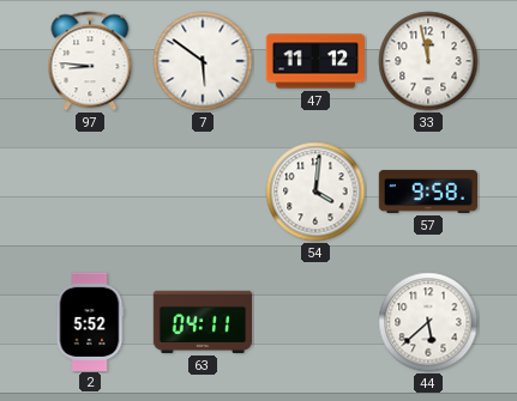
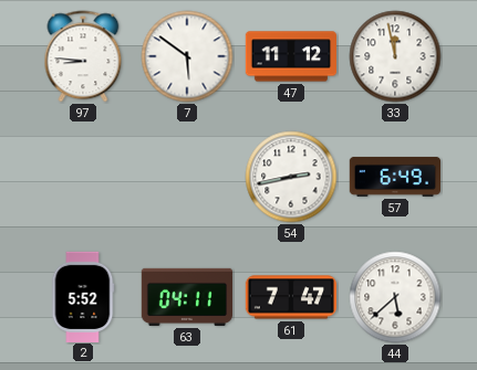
54: 4:01 -> 2:43 (291, 177)
57: 9:58 -> 6:49 (394, 177)
61: none -> 7:47 (290, 297)
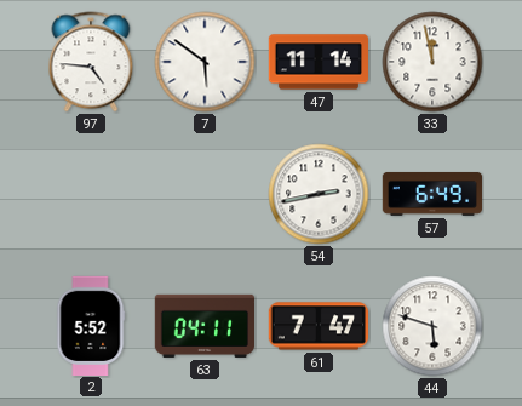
97: 8:46 -> 4:46 (91, 62)
47: 11:12 -> 11:14 (317, 62)
44: 5:38 -> 5:48 (432, 326)
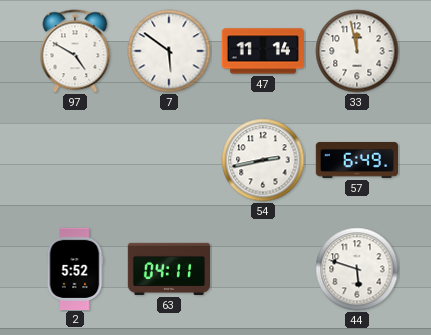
97: 4:46 -> 4:50 (75, 51)
61: 7:47 -> none (317, 326)
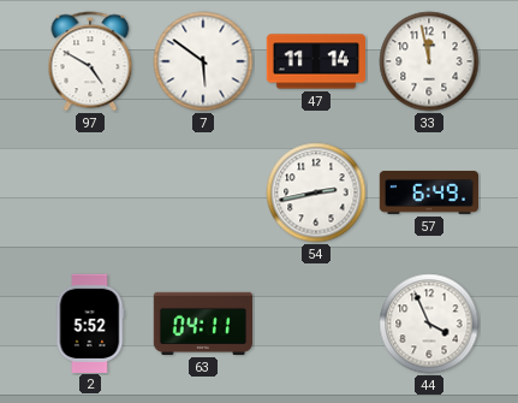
44: 5:48 -> 3:56 (429, 324)
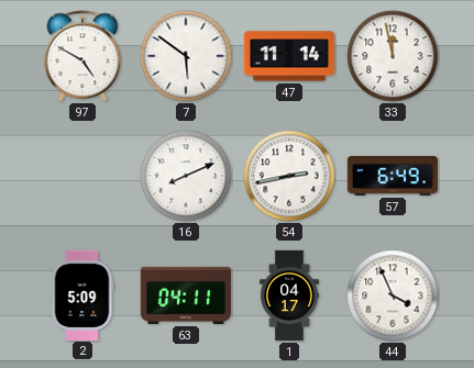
16: none -> 8:11 (186, 176)
2: 5:52 -> 5:09 (82, 294)
1: none -> 04:17 (290, 295)
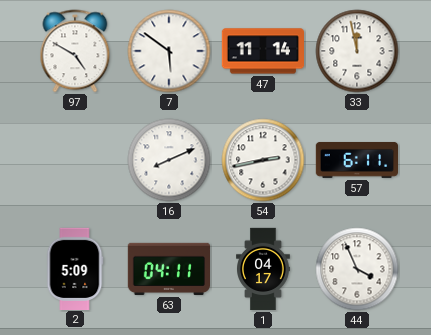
57: 6:49 -> 6:11 (356, 160)
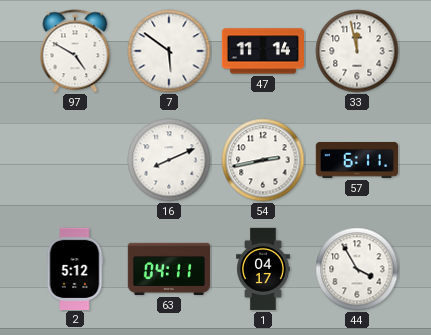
2: 5:09 -> 5:12 (75, 268)
44: 3:56 -> 3:55 (357, 269)
